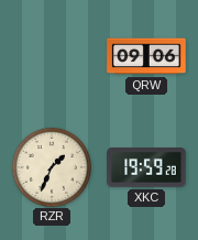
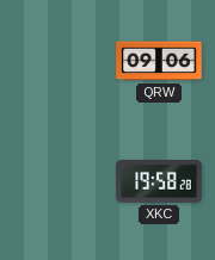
RZR: 1:34 -> none (51, 166)
XKC: 19:59 -> 19:58 (159, 182)
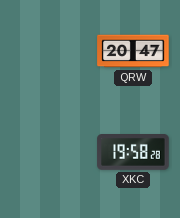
QRW: 09:06 -> 20:47 (133, 51)
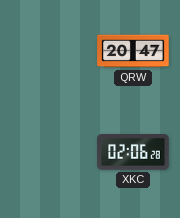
XKC: 19:58 -> 02:06 (133, 153)
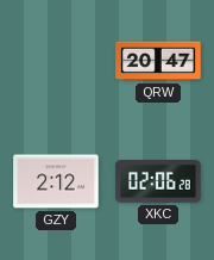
GZY: none -> 2:12 (56, 181)
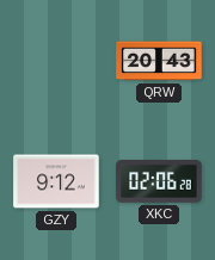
QRW: 20:47 -> 20:43 (159, 61)
GZY: 2:12 -> 9:12 (56, 181)
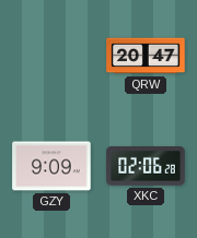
QRW: 20:43 -> 20:47 (146, 56)
GZY: 9:12 -> 9:09 (51, 166)
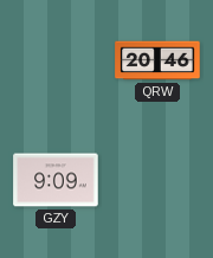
QRW: 20:47 -> 20:46 (157, 60)
XKC: 02:06 -> none (146, 167)
